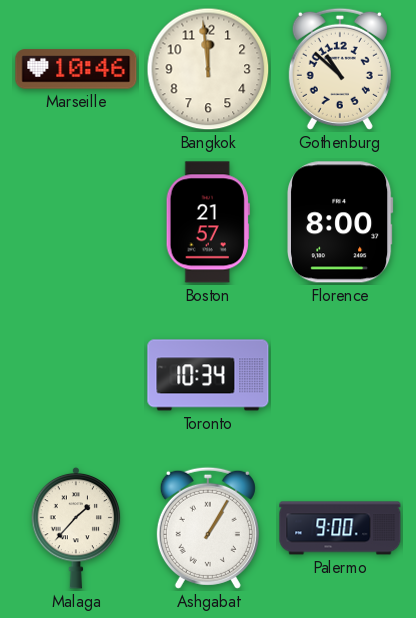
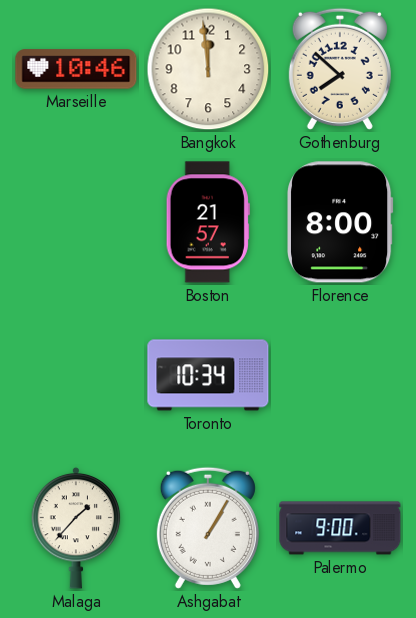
Gothenburg: 10:52 -> 7:52 (340, 69)
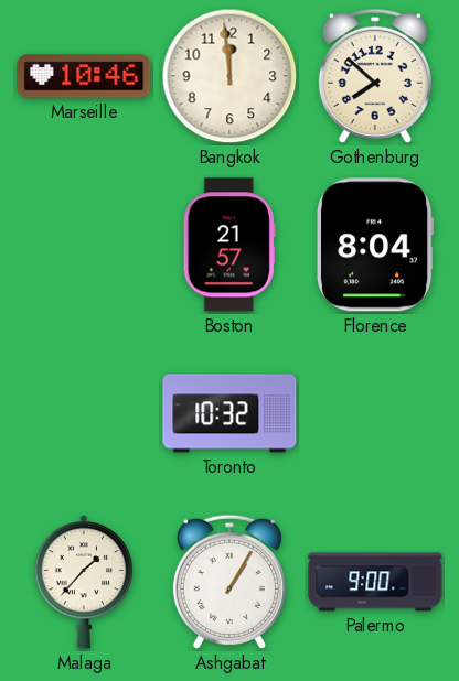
Florence: 8:00 -> 8:04 (376, 245)
Toronto: 10:34 -> 10:32 (229, 413)
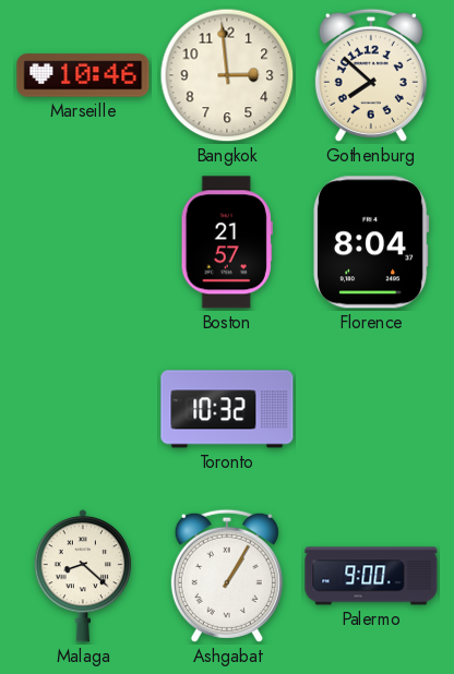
Bangkok: 11:59 -> 2:59 (227, 75)
Malaga: 1:37 -> 8:22 (83, 576)
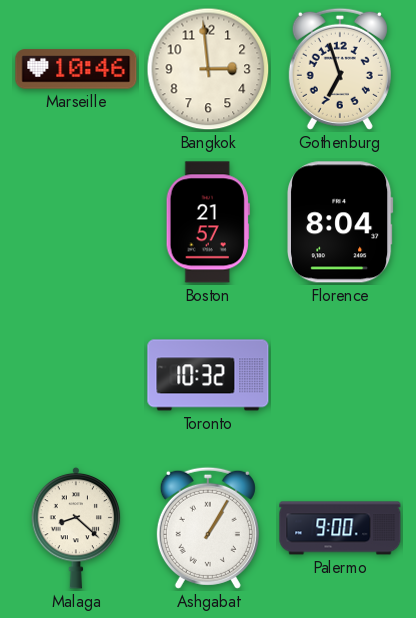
Gothenburg: 7:52 -> 6:57 (340, 69)
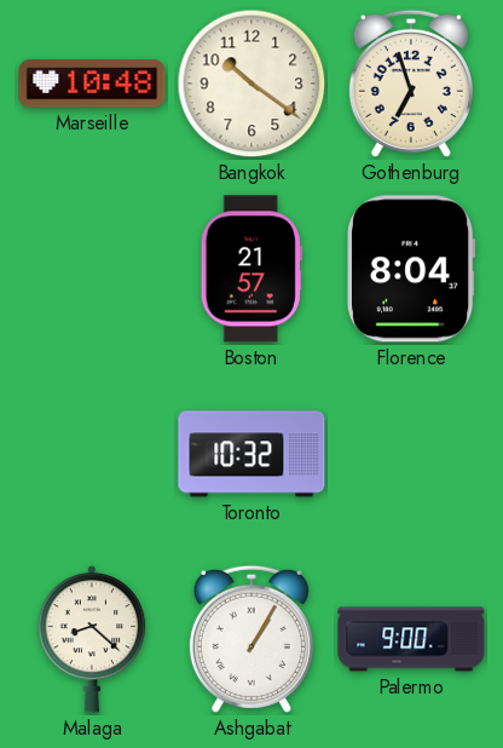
Marseille: 10:46 -> 10:48 (92, 84)
Bangkok: 2:59 -> 10:21 (251, 84)
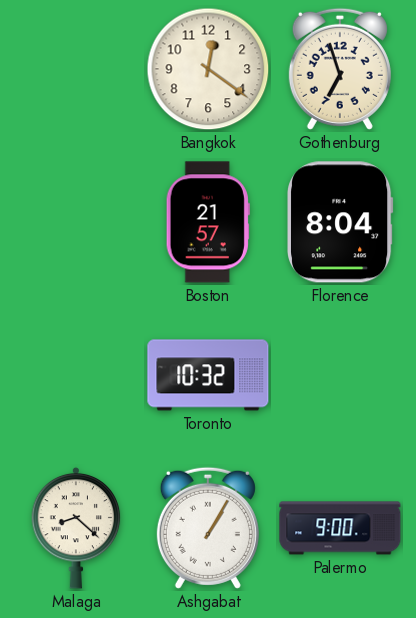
Marseille: 10:48 -> none (92, 84)
Bangkok: 10:21 -> 12:21 (208, 69)
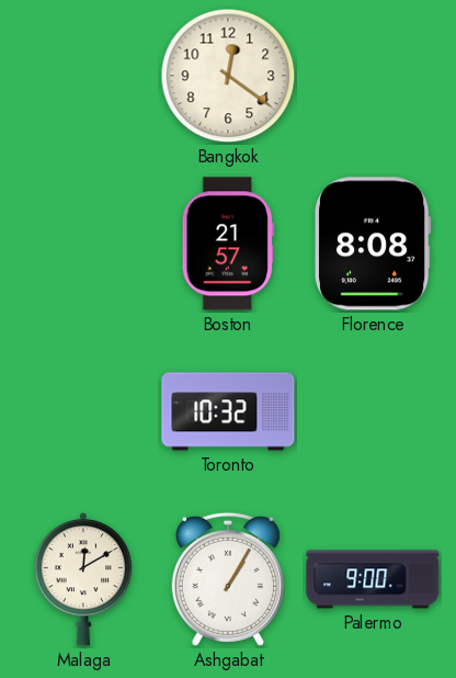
Gothenburg: 6:57 -> none (340, 69)
Florence: 8:04 -> 8:08 (374, 244)
Malaga: 8:22 -> 12:10 (83, 579)
